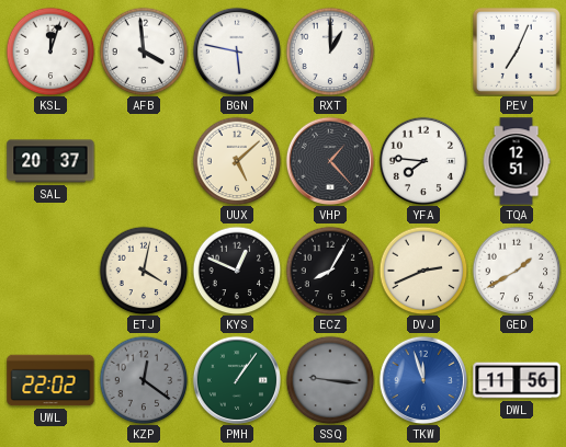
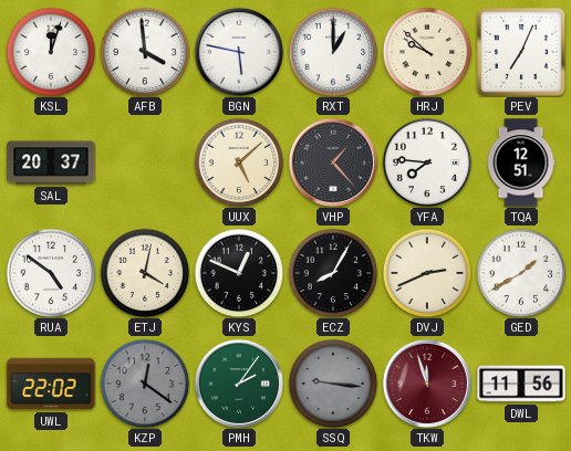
HRJ: none -> 9:52 (427, 52)
RUA: none -> 4:51 (51, 273)
PMH: 1:06 -> 2:06 (238, 382)
TKW dial: blue -> burgundy (426, 382)
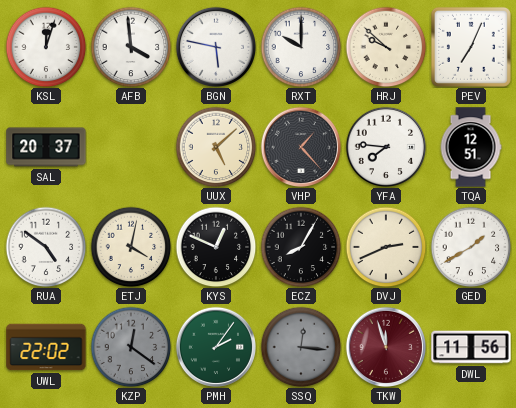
RXT: 1:00 -> 10:00 (301, 47)
SSQ: 9:16 -> 12:16 (301, 347)
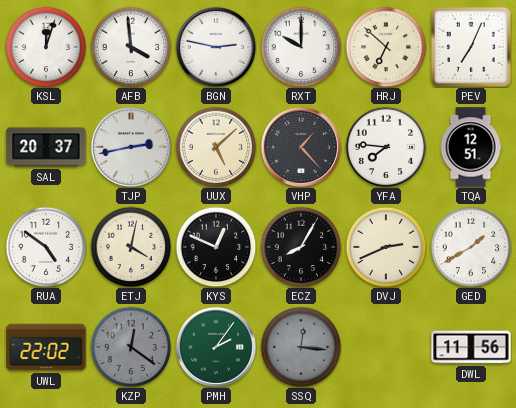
BGN: 5:47 -> 2:47 (215, 46)
HRJ: 9:52 -> 6:52 (386, 47)
TJP: none -> 2:43 (130, 146)
TKW: 11:57 -> none (385, 346)
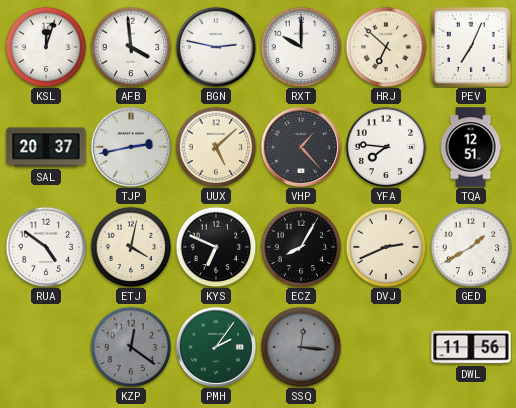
KYS: 12:49 -> 6:49 (216, 247)
UWL: 22:02 -> none (46, 347)
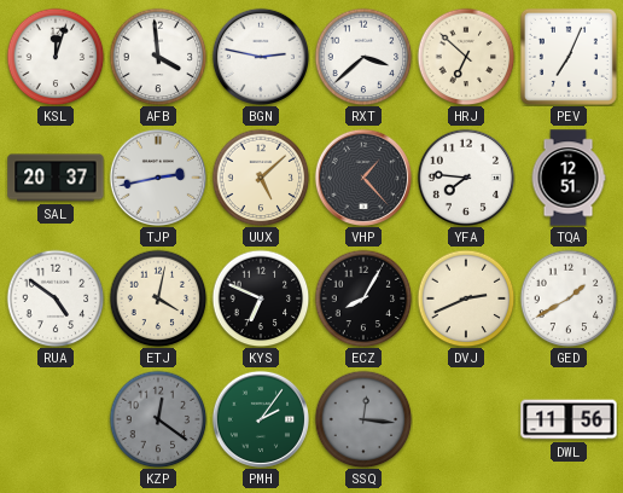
RXT: 10:00 -> 3:38 (363, 57)
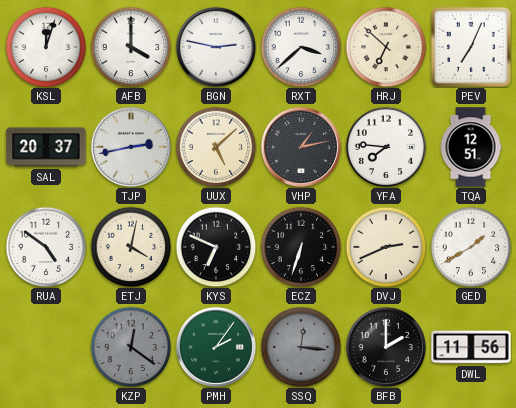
AFB: 3:59 -> 4:00 (131, 47)
VHP: 1:23 -> 1:13 (300, 146)
ECZ: 8:05 -> 6:33 (301, 247)
BFB: none -> 2:00 (385, 346)
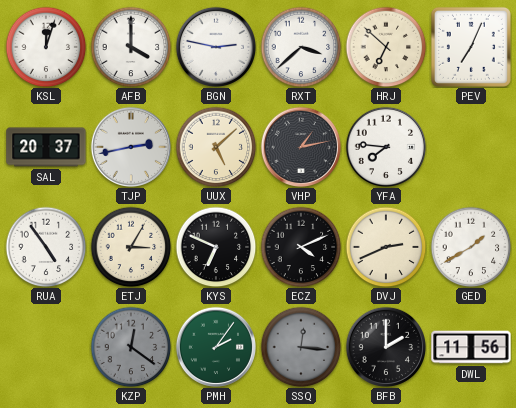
TQA: 12:51 -> none (471, 147)
RUA: 4:51 -> 4:54 (46, 247)
ETJ: 4:02 -> 3:05 (131, 247)
ECZ: 6:33 -> 4:11 (301, 247)
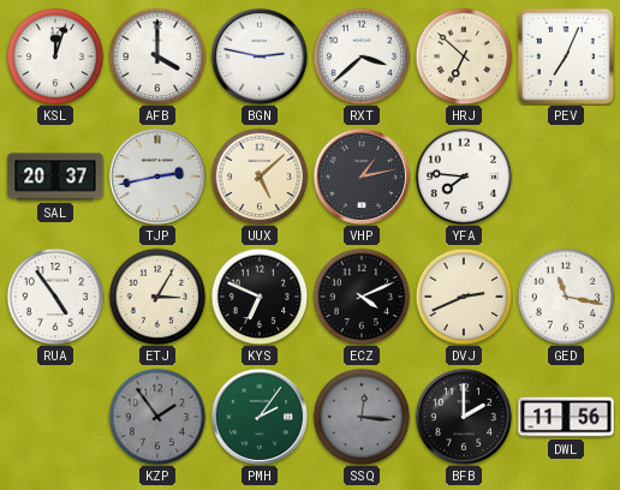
GED: 1:40 -> 11:17 (566, 297)
KZP: 12:21 -> 1:54 (157, 417)
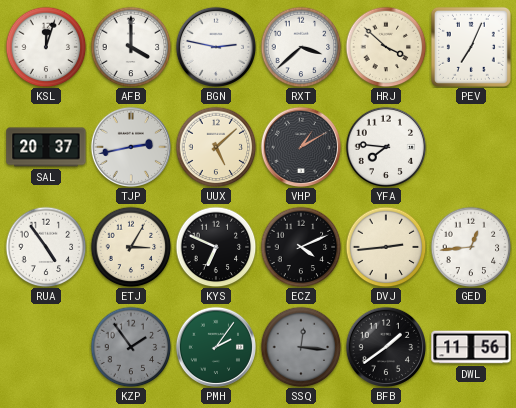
HRJ: 6:52 -> 3:52 (386, 47)
VHP: 1:13 -> 1:10 (300, 146)
DVJ: 2:41 -> 2:44 (386, 247)
GED: 11:17 -> 12:44 (471, 247)
BFB: 2:00 -> 1:39 (385, 346)
